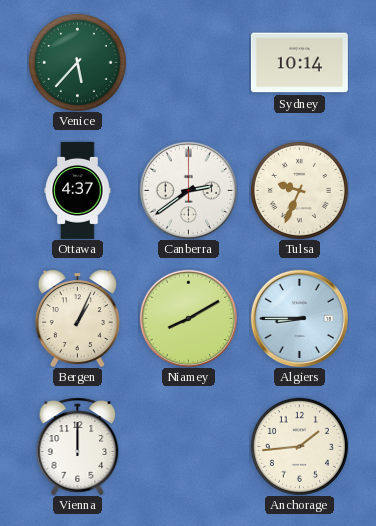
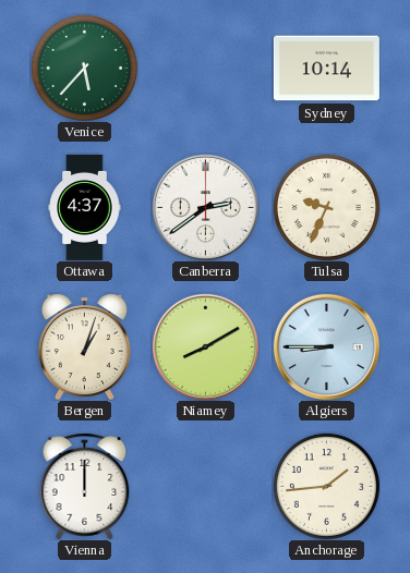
Bergen: 1:04 -> 1:03 (84, 346)
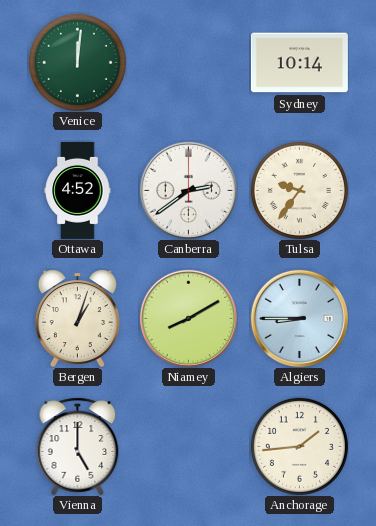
Venice: 5:37 -> 12:01 (77, 62)
Ottawa: 4:37 -> 4:52 (78, 190)
Tulsa: 9:34 -> 9:36 (299, 190)
Vienna: 12:00 -> 5:00 (78, 446)
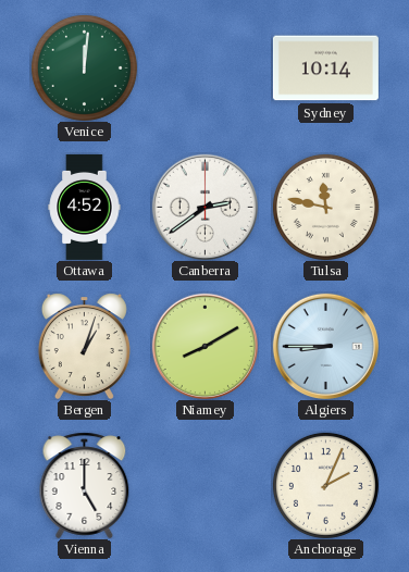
Tulsa: 9:36 -> 11:47 (325, 207)
Anchorage: 1:44 -> 2:04 (325, 485)
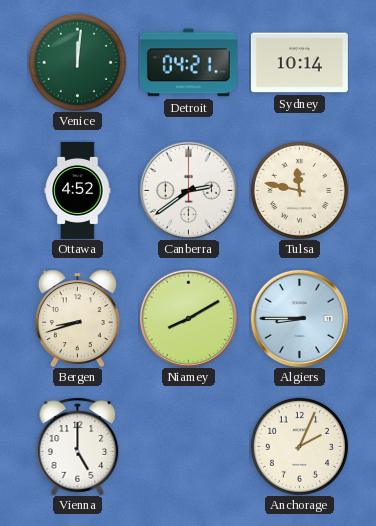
Detroit: none -> 04:21 (188, 63)
Bergen: 1:03 -> 8:42 (77, 318)
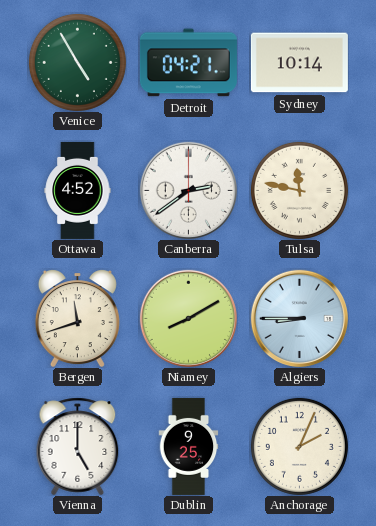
Venice: 12:01 -> 4:55 (77, 62)
Bergen: 8:42 -> 11:42 (77, 318)
Dublin: none -> 9:25 (189, 446)
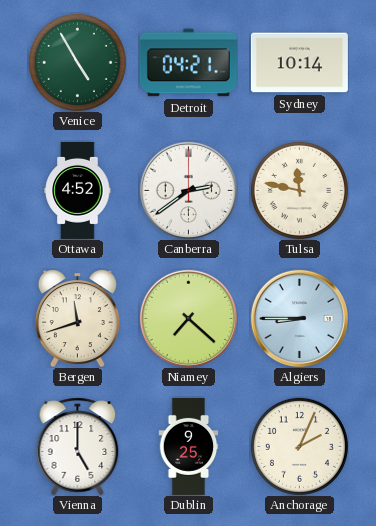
Niamey: 8:10 -> 7:22 (188, 318)
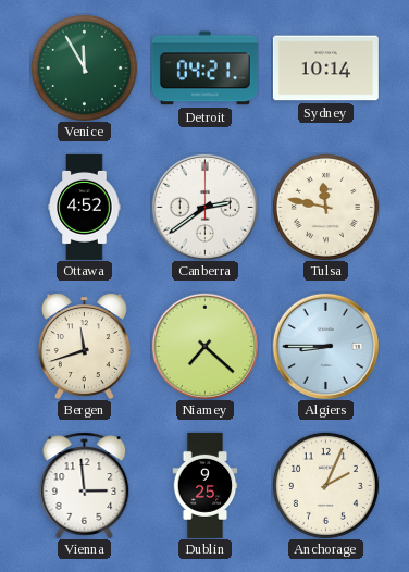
Venice: 4:55 -> 11:55 (84, 67)
Vienna: 5:00 -> 2:59 (85, 485)
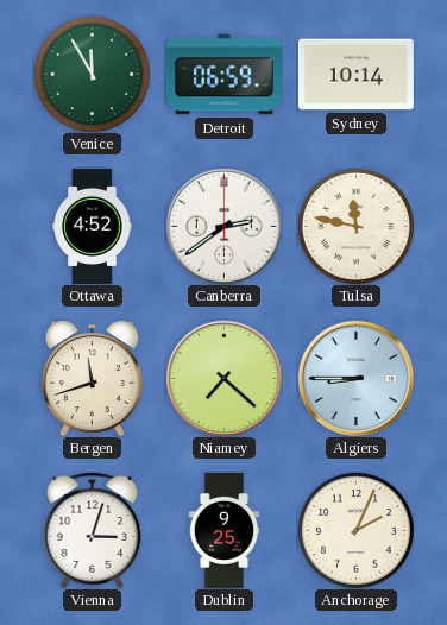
Detroit: 04:21 -> 06:59 (223, 75)
Vienna: 2:59 -> 3:03 (93, 530)
